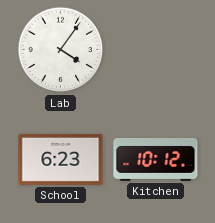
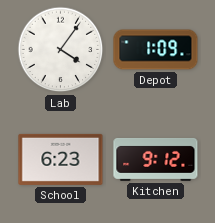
Depot: none -> 1:09 (156, 50)
Kitchen: 10:12 -> 9:12 (156, 159)
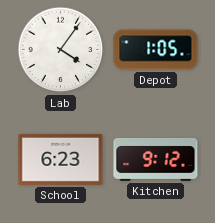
Depot: 1:09 -> 1:05 (156, 50)
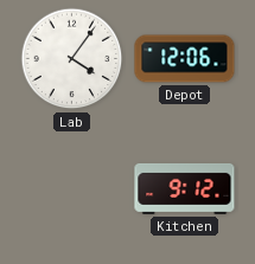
Depot: 1:05 -> 12:06 (185, 59)
School: 6:23 -> none (61, 159)
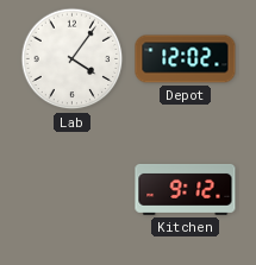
Depot: 12:06 -> 12:02 (186, 59)
